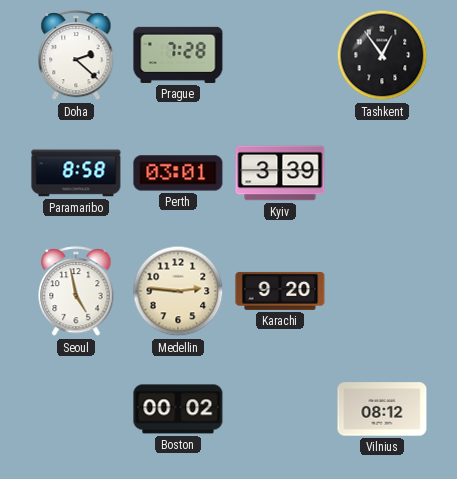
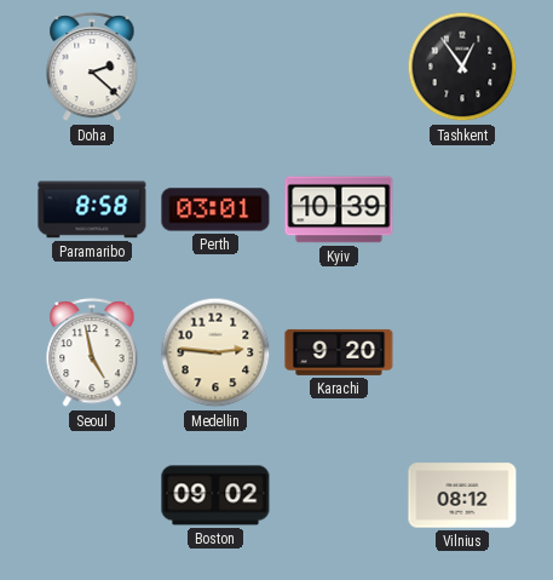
Prague: 7:28 -> none (178, 55)
Kyiv: 3:39 -> 10:39 (339, 209)
Boston: 00:02 -> 09:02 (215, 495)
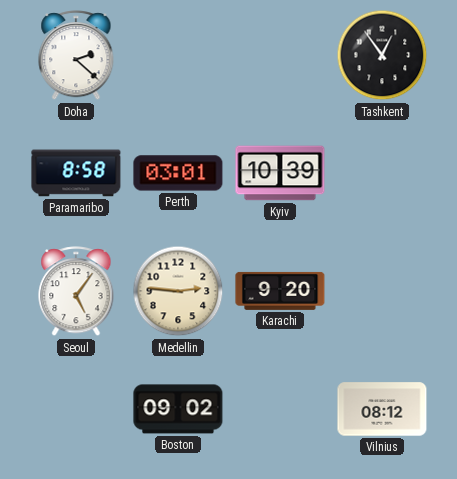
Seoul: 4:58 -> 5:06 (76, 292)
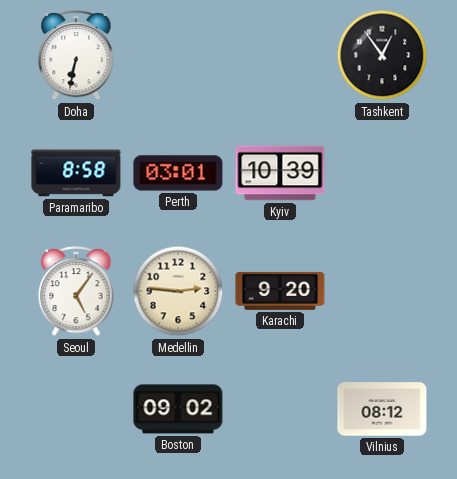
Doha: 2:22 -> 6:32 (76, 56)
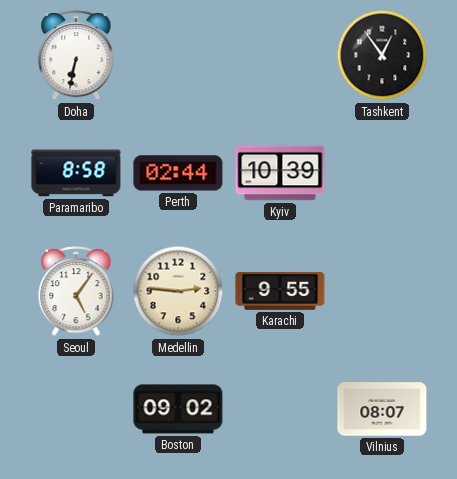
Perth: 03:01 -> 02:44 (178, 173)
Karachi: 9:20 -> 9:55 (280, 291)
Vilnius: 08:12 -> 08:07 (382, 409)
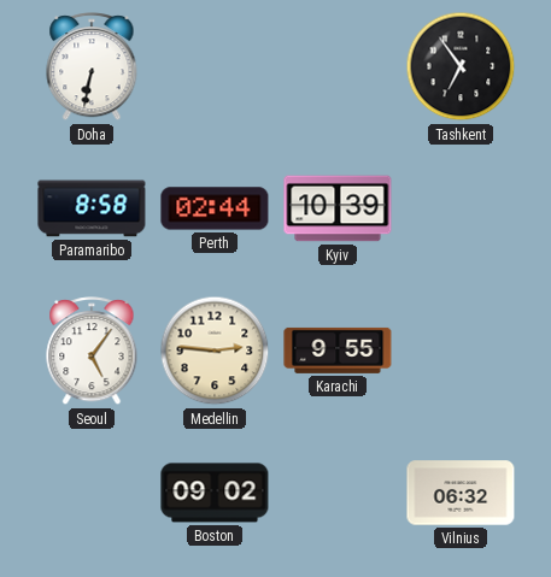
Tashkent: 12:54 -> 6:54 (461, 66)
Vilnius: 08:07 -> 06:32 (461, 493)
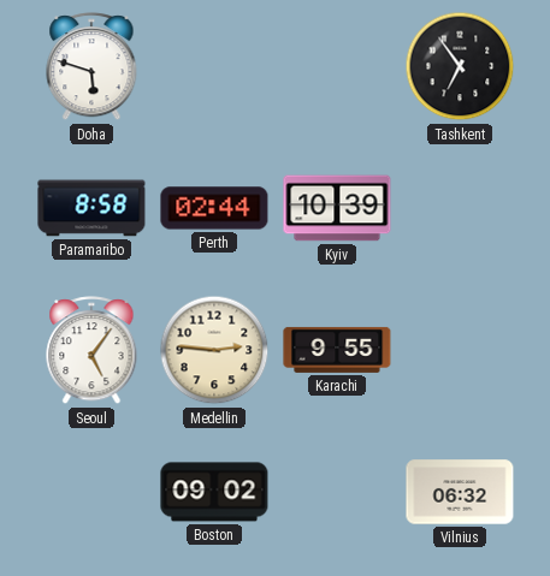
Doha: 6:32 -> 5:48 (91, 67)
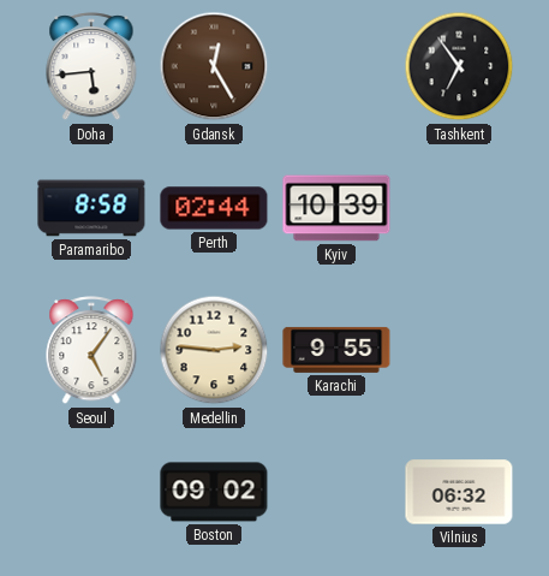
Doha: 5:48 -> 5:44 (91, 67)
Gdansk: none -> 12:25 (214, 66)
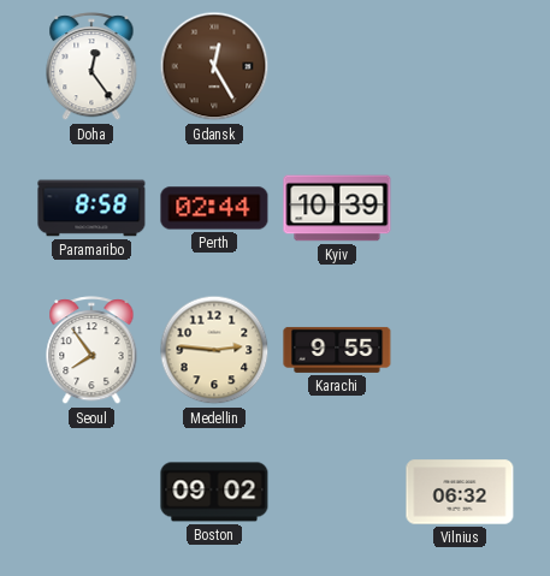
Doha: 5:44 -> 12:24 (91, 67)
Tashkent: 6:54 -> none (459, 66)
Seoul: 5:06 -> 7:54 (91, 351)
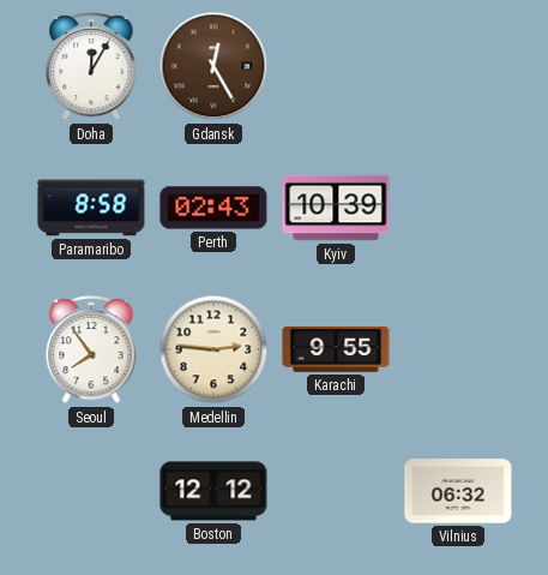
Doha: 12:24 -> 12:05 (91, 67)
Perth: 02:44 -> 02:43 (213, 208)
Boston: 09:02 -> 12:12 (213, 491)
